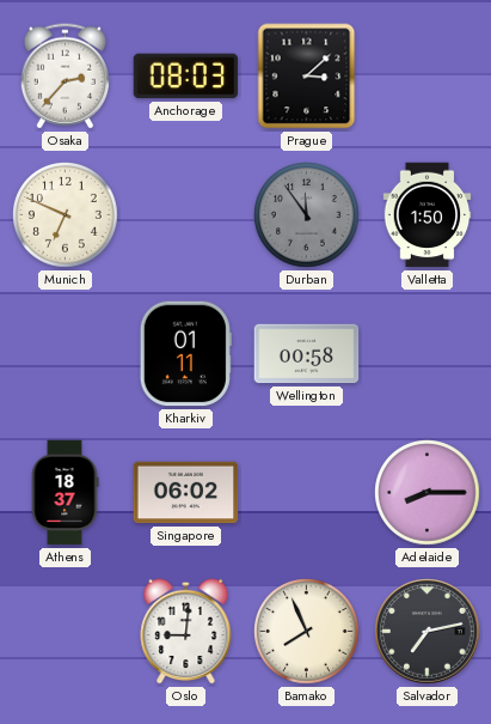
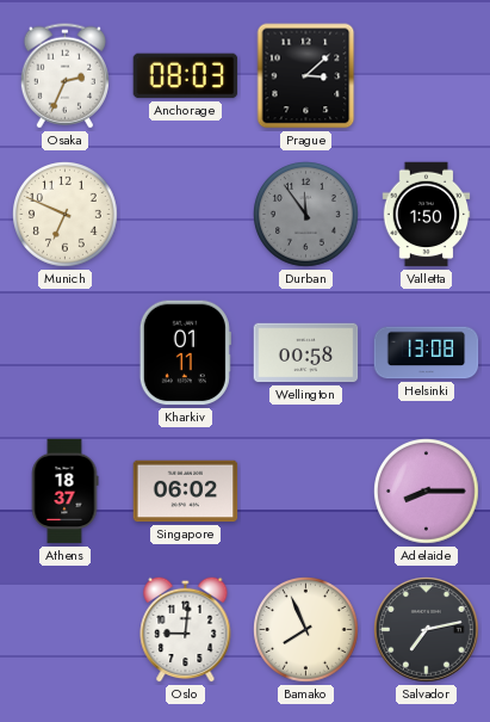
Osaka: 2:37 -> 2:34 (64, 76)
Helsinki: none -> 13:08 (427, 353)
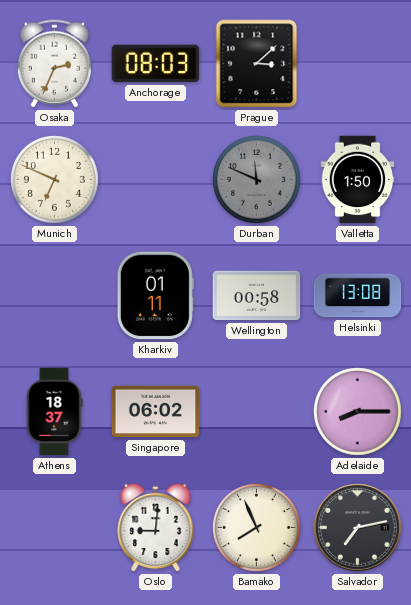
Durban: 11:54 -> 11:49 (257, 180)
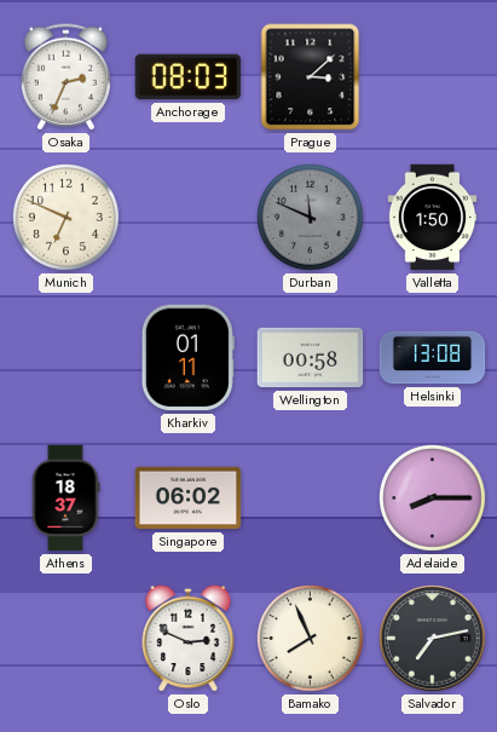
Oslo: 9:01 -> 2:49 (189, 638)
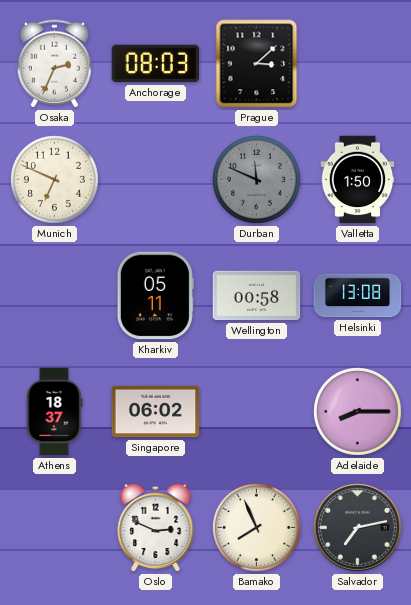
Kharkiv: 01:11 -> 05:11 (155, 296)
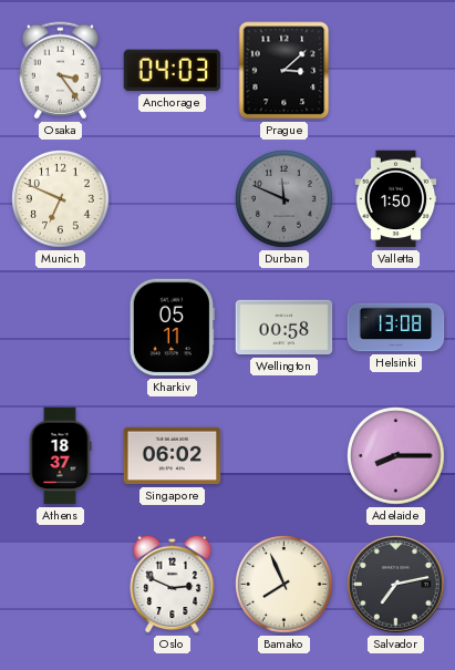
Osaka: 2:34 -> 3:24 (60, 71)
Anchorage: 08:03 -> 04:03 (173, 71)
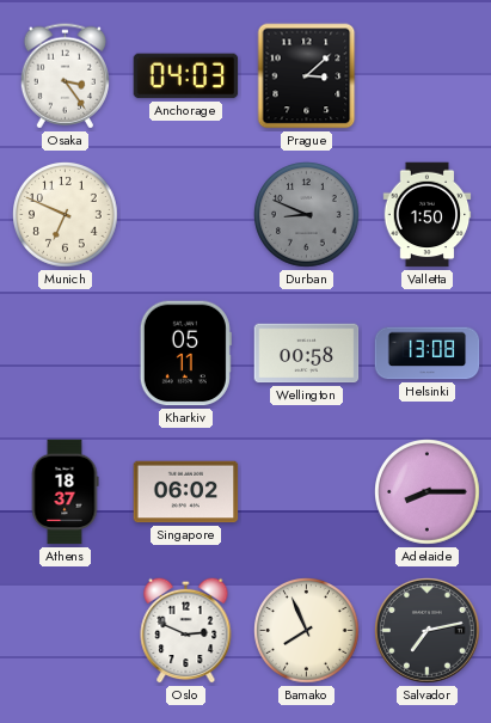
Durban: 11:49 -> 8:49 (307, 215)
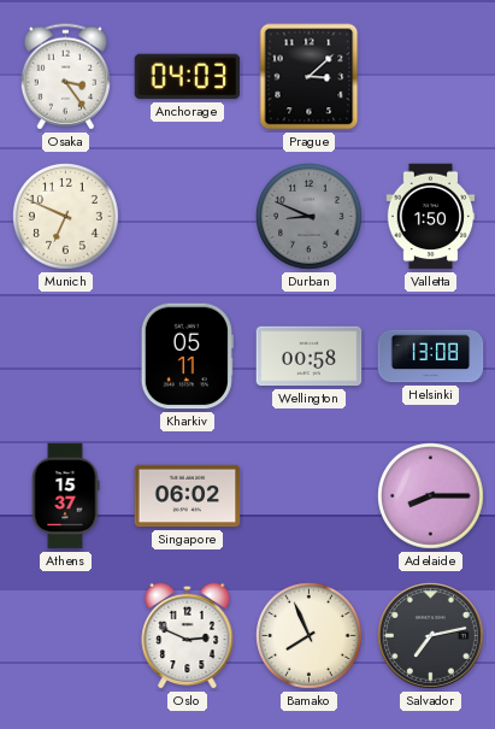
Athens: 18:37 -> 15:37 (65, 496)
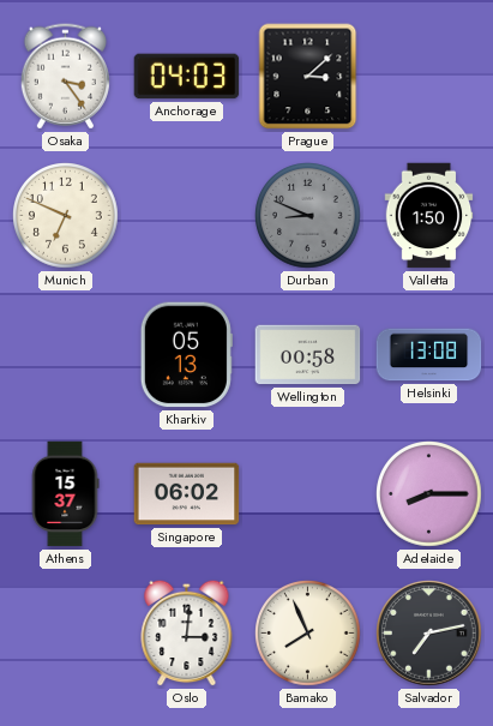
Kharkiv: 05:11 -> 05:13 (186, 355)
Oslo: 2:49 -> 3:01 (187, 632)
